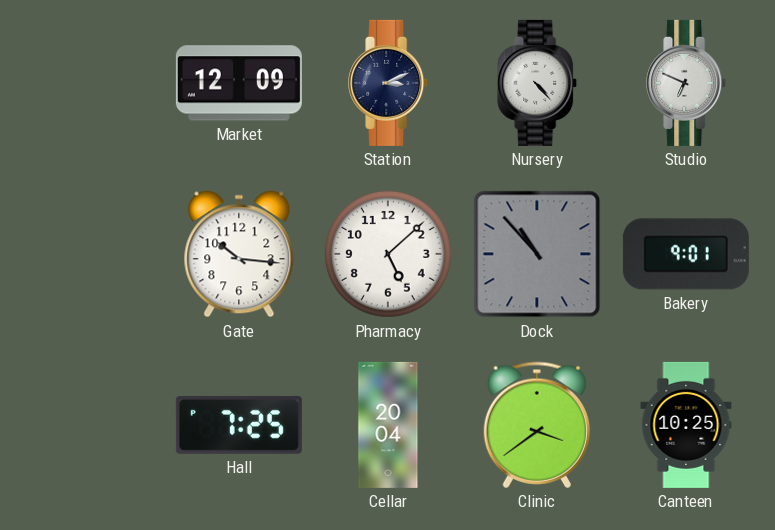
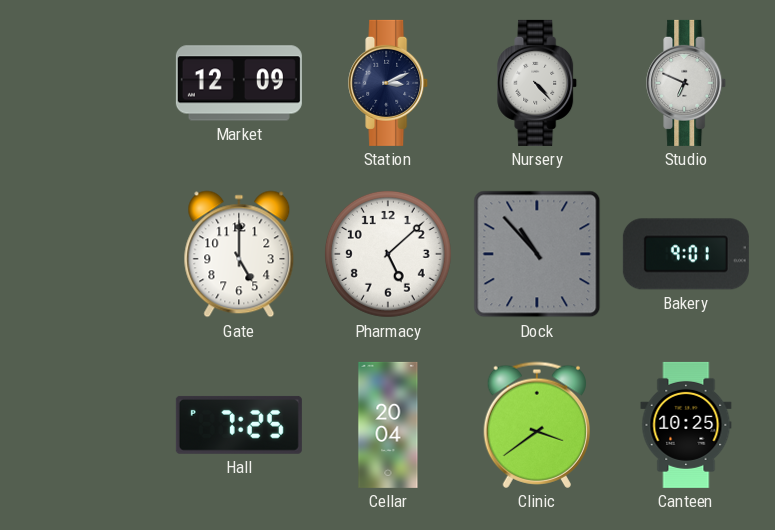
Gate: 10:16 -> 5:00 (239, 254)
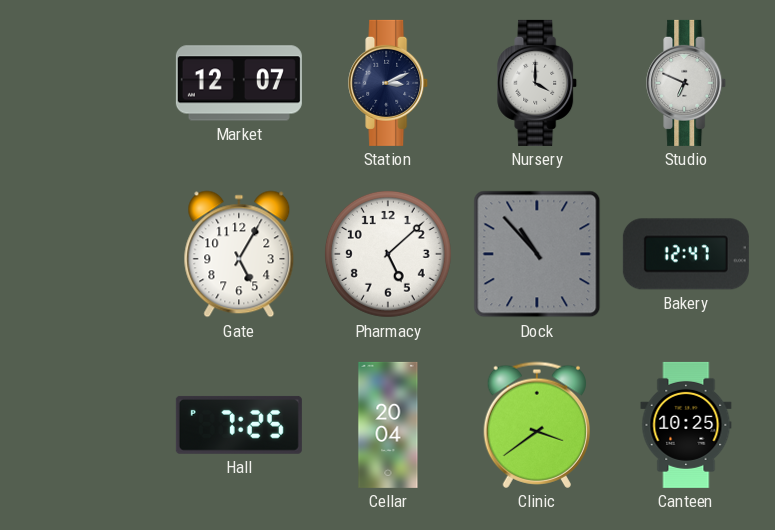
Market: 12:09 -> 12:07 (239, 83)
Nursery: 4:23 -> 4:00 (538, 83)
Gate: 5:00 -> 5:05 (239, 254)
Bakery: 9:01 -> 12:47 (686, 254)
